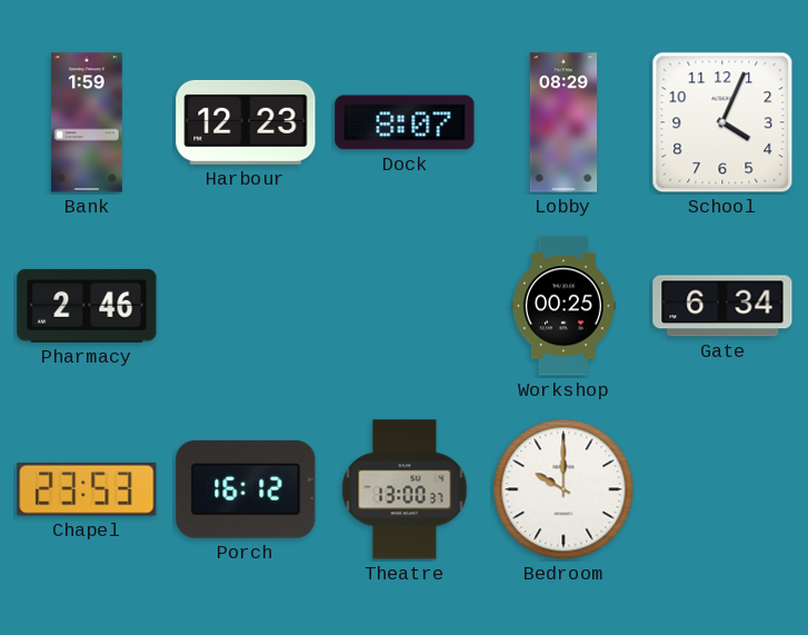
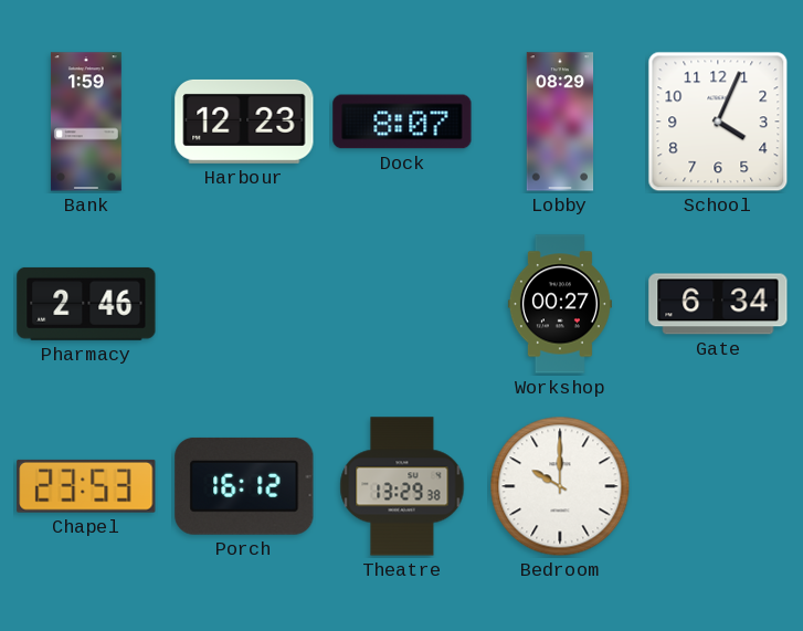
Workshop: 00:25 -> 00:27 (560, 304)
Theatre: 13:00 -> 13:29 (402, 486)
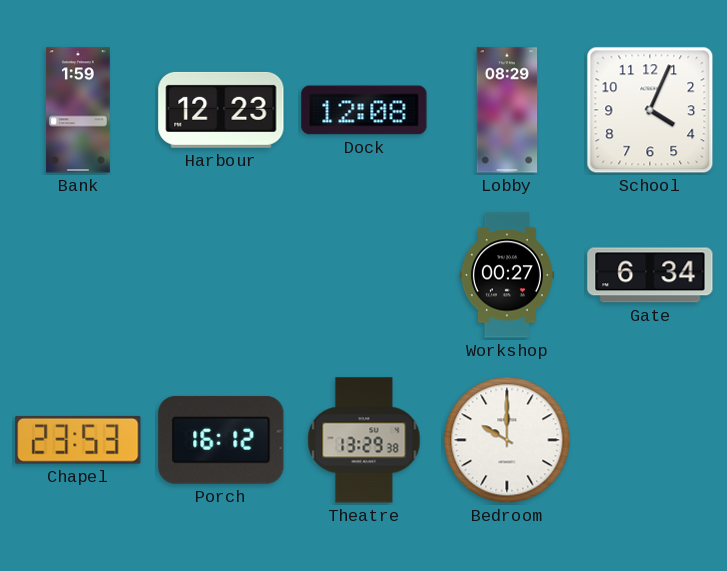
Dock: 8:07 -> 12:08 (364, 110)
Pharmacy: 2:46 -> none (86, 304)
